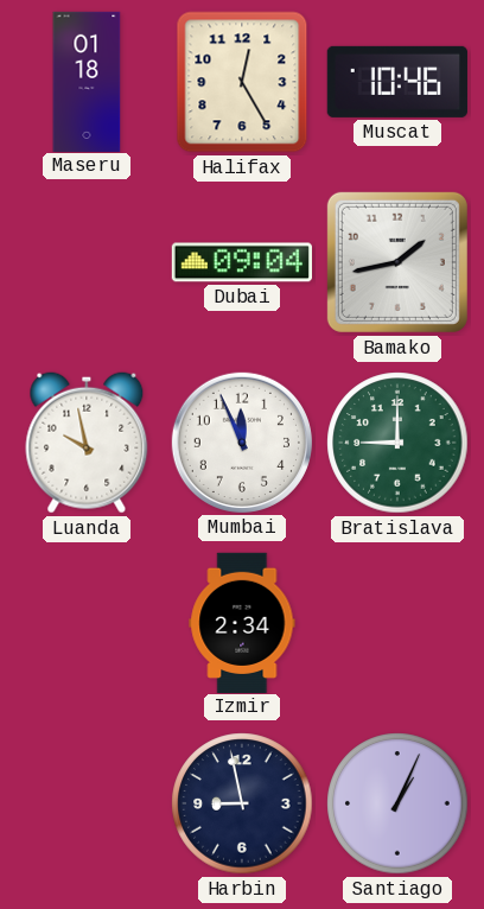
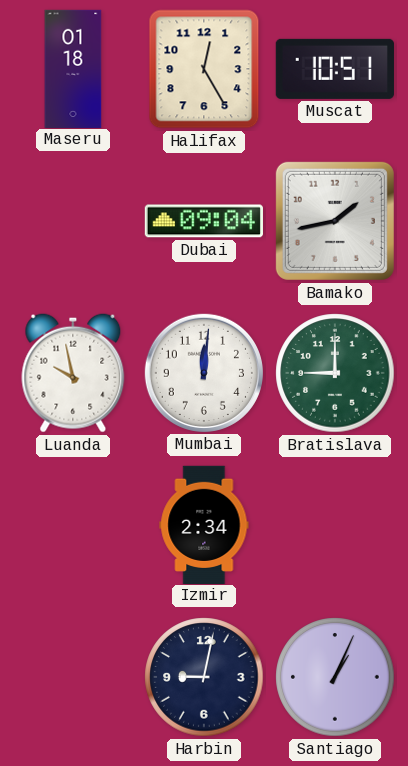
Muscat: 10:46 -> 10:51 (335, 69)
Mumbai: 11:56 -> 12:01 (204, 373)
Harbin: 8:58 -> 9:02 (204, 677)
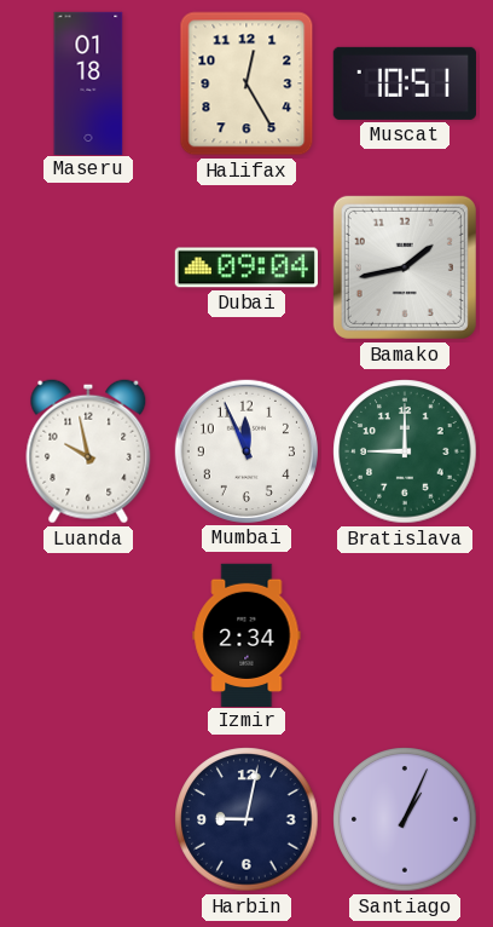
Mumbai: 12:01 -> 11:56 (246, 451)
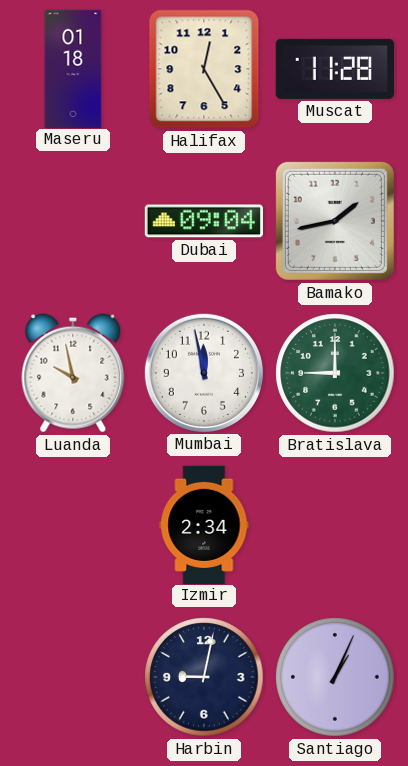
Muscat: 10:51 -> 11:28 (335, 69)
Mumbai: 11:56 -> 11:58 (204, 373)
